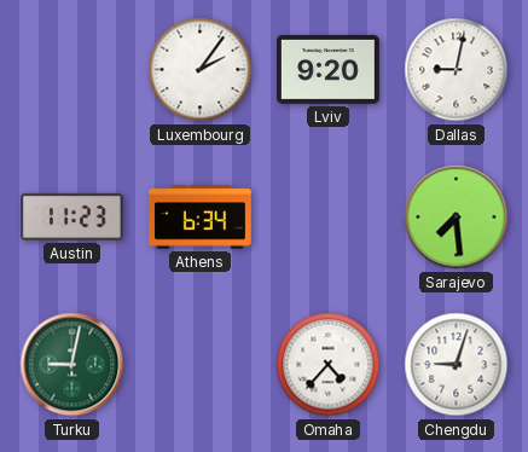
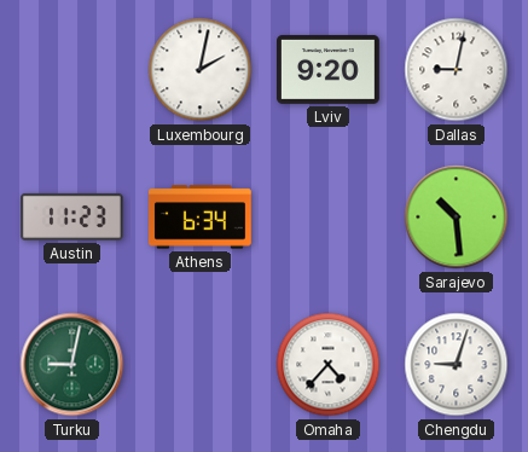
Luxembourg: 2:06 -> 2:02 (201, 70)
Sarajevo: 7:29 -> 10:29 (457, 218)
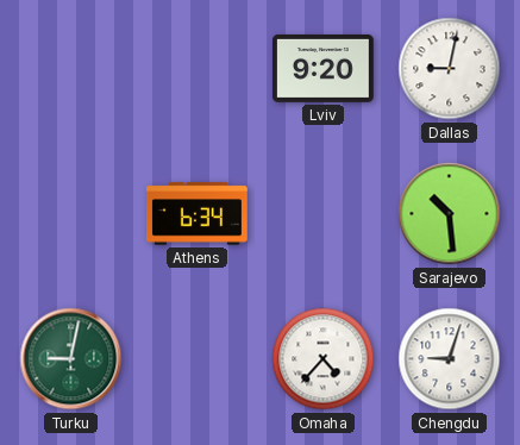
Luxembourg: 2:02 -> none (201, 70)
Austin: 11:23 -> none (71, 216)
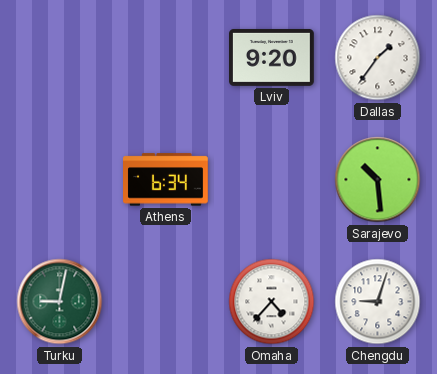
Dallas: 9:02 -> 1:36 (378, 58)
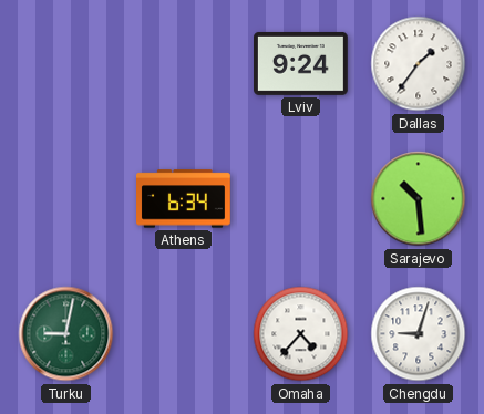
Lviv: 9:20 -> 9:24 (301, 63)
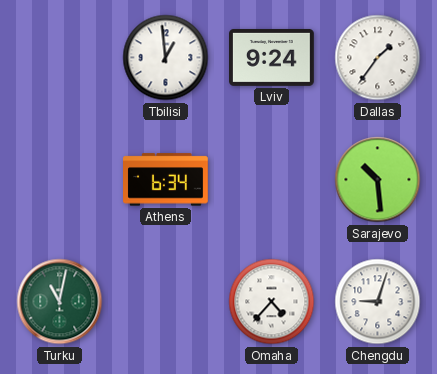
Tbilisi: none -> 12:59 (166, 58)
Turku: 9:02 -> 11:02 (60, 302)
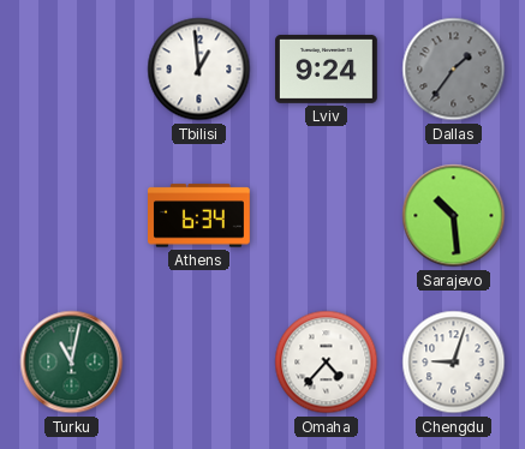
Dallas dial: white -> grey (454, 70)
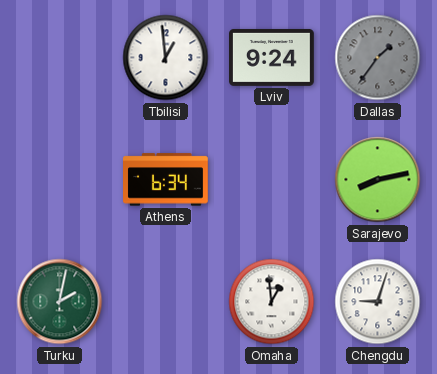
Sarajevo: 10:29 -> 8:13 (378, 180)
Turku: 11:02 -> 2:02 (60, 302)
Omaha: 4:37 -> 12:59 (272, 302)
